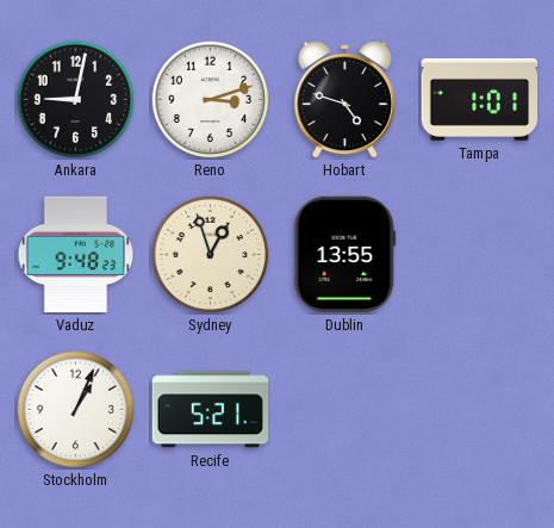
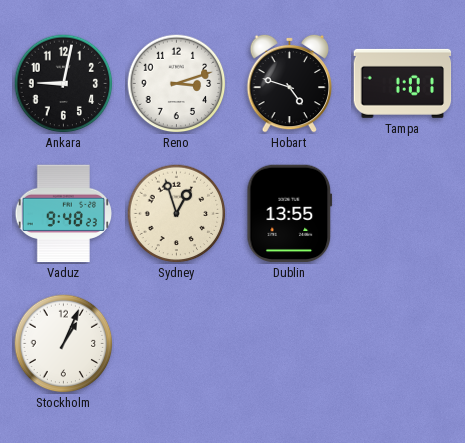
Recife: 5:21 -> none (211, 410)
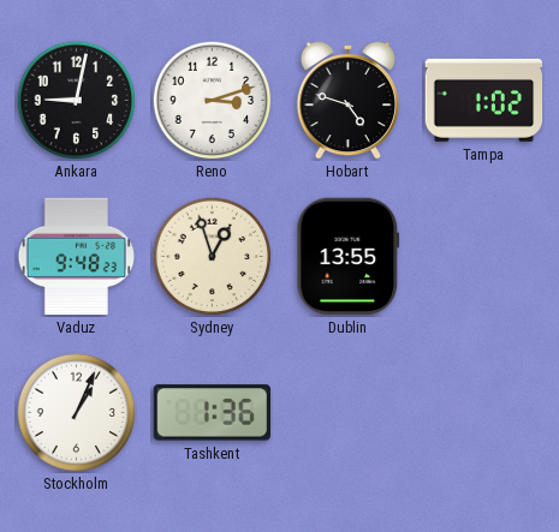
Tampa: 1:01 -> 1:02 (484, 100)
Tashkent: none -> 1:36 (212, 413)
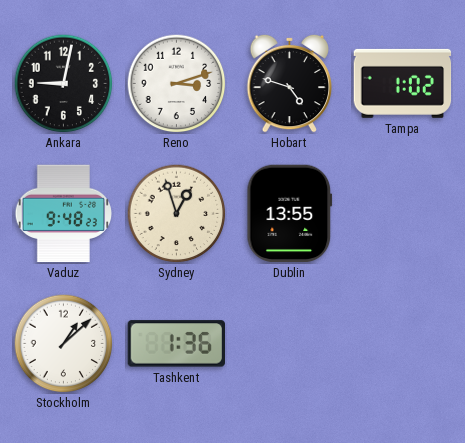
Stockholm: 1:04 -> 1:08 (64, 344)
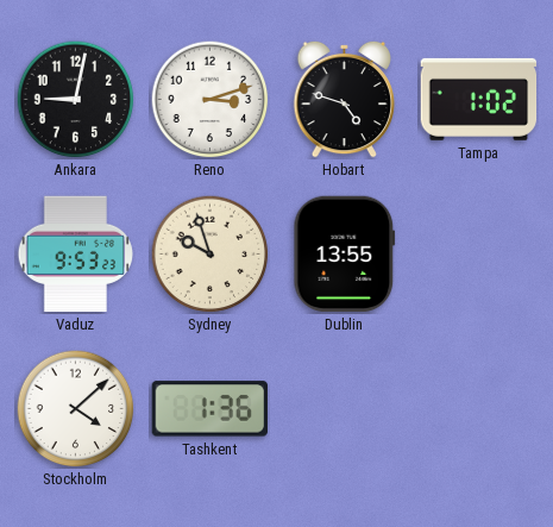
Vaduz: 9:48 -> 9:53 (75, 255)
Sydney: 12:57 -> 9:57 (210, 255)
Stockholm: 1:08 -> 4:08 (76, 409)
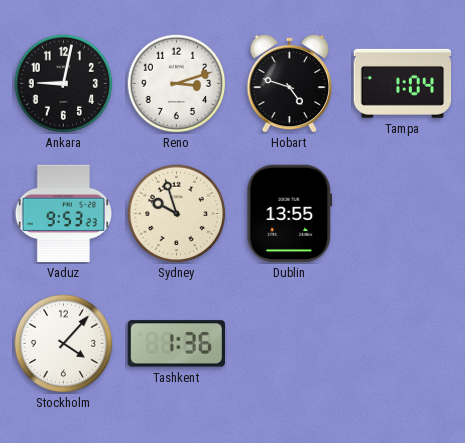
Tampa: 1:02 -> 1:04 (403, 83)
Stockholm: 4:08 -> 4:07 (64, 344)
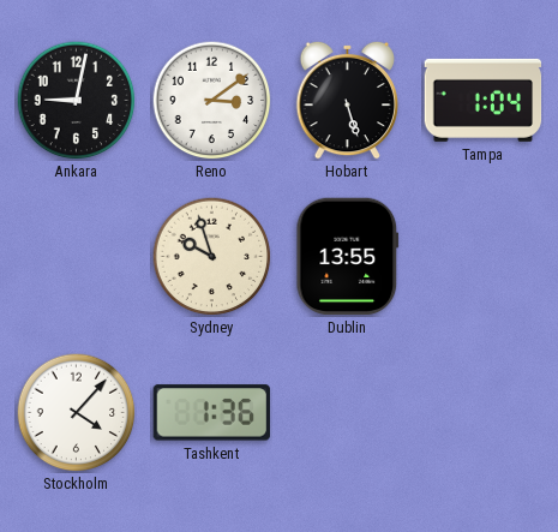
Reno: 3:12 -> 3:09 (212, 101)
Hobart: 4:48 -> 5:27 (348, 100)
Vaduz: 9:53 -> none (63, 214)
